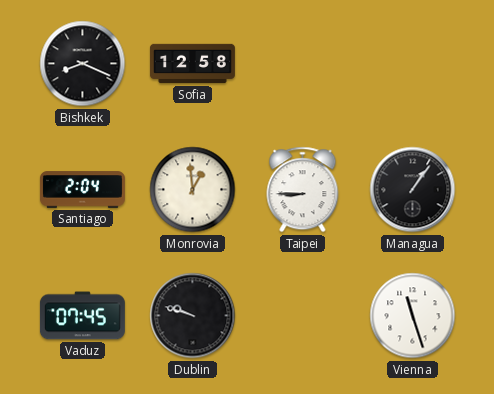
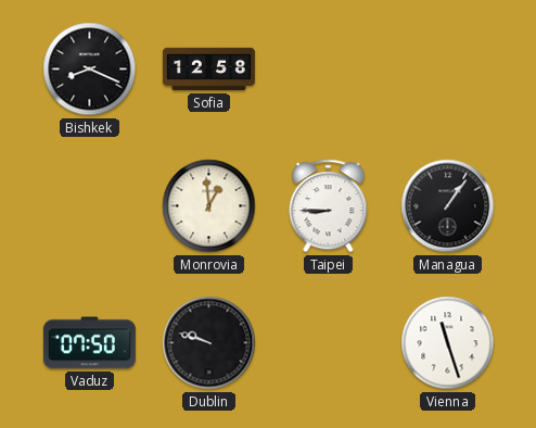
Santiago: 2:04 -> none (82, 190)
Vaduz: 07:45 -> 07:50 (89, 343)
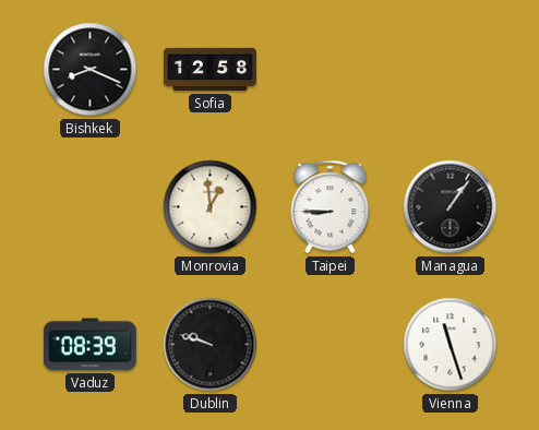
Vaduz: 07:50 -> 08:39 (89, 345)
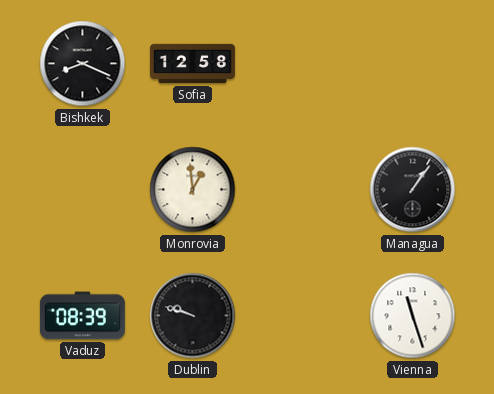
Taipei: 8:45 -> none (331, 207)
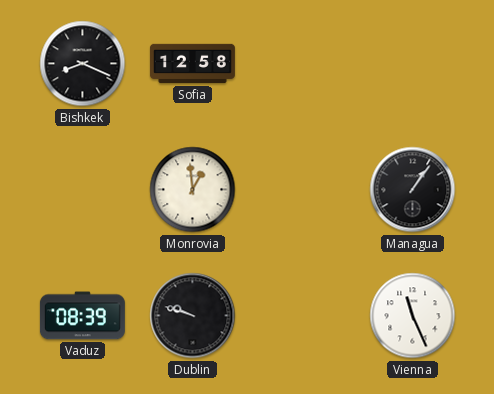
Vienna: 11:27 -> 11:26 (413, 316)
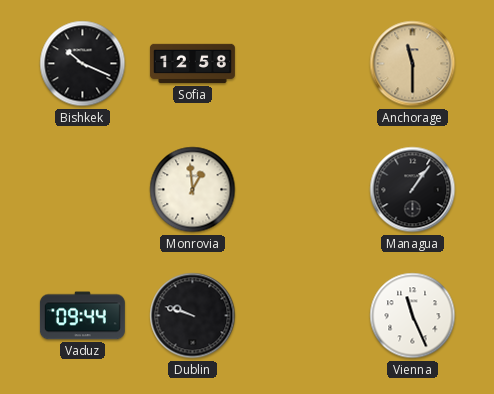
Bishkek: 8:19 -> 10:19 (83, 64)
Anchorage: none -> 11:30 (413, 64)
Vaduz: 08:39 -> 09:44 (82, 316)
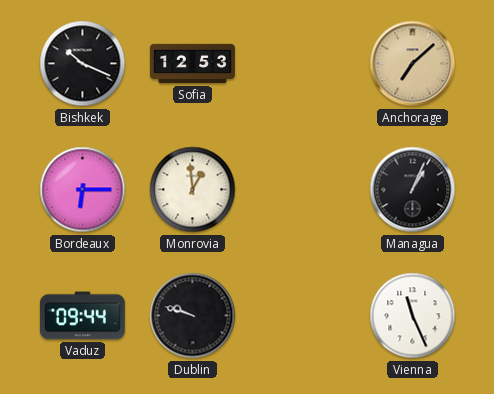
Sofia: 12:58 -> 12:53 (192, 64)
Anchorage: 11:30 -> 7:08 (413, 64)
Bordeaux: none -> 6:15 (83, 190)
Managua: 1:06 -> 1:04 (413, 190)
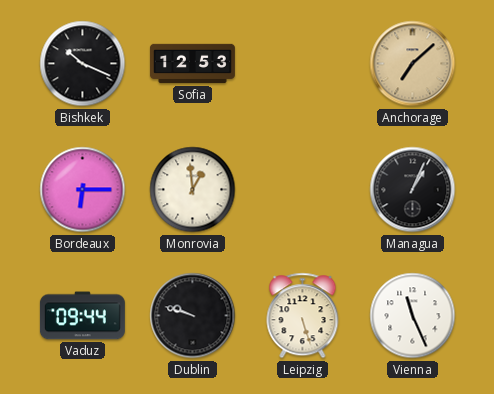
Leipzig: none -> 5:27 (303, 316)
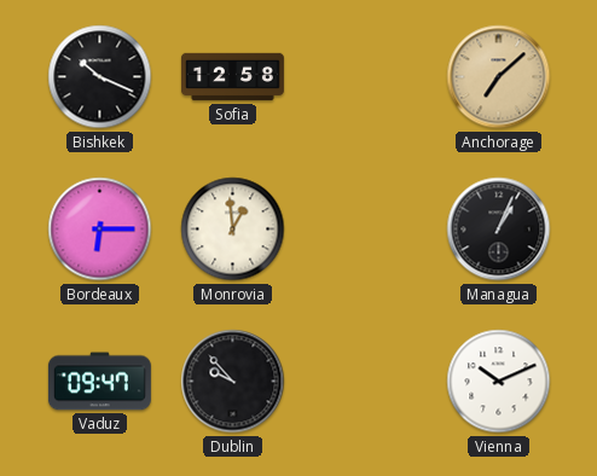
Sofia: 12:53 -> 12:58 (232, 77)
Vaduz: 09:44 -> 09:47 (99, 382)
Dublin: 9:48 -> 9:53 (233, 382)
Leipzig: 5:27 -> none (303, 316)
Vienna: 11:26 -> 10:11 (499, 382)
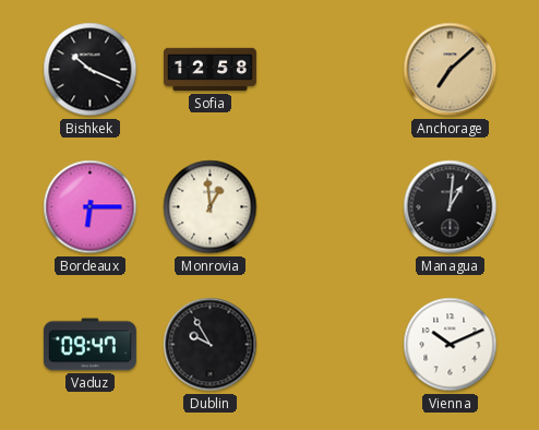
Managua: 1:04 -> 1:01 (451, 207)
Dublin: 9:53 -> 9:55 (211, 345)
